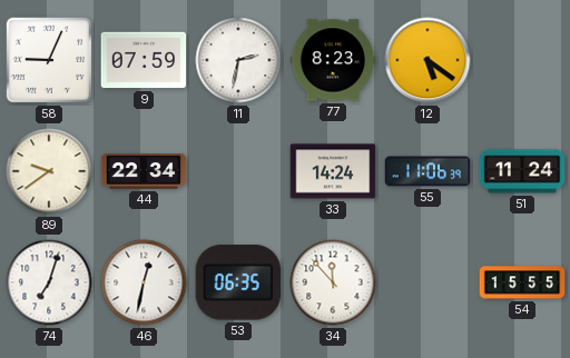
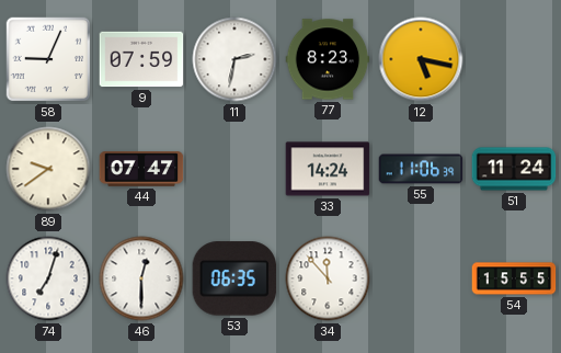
12: 5:21 -> 5:17 (421, 59)
44: 22:34 -> 07:47 (141, 169)
46: 12:32 -> 12:30 (141, 278)
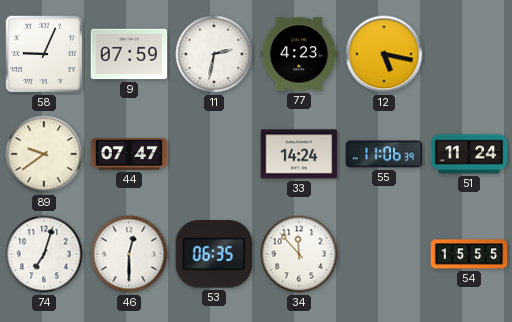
77: 8:23 -> 4:23 (299, 54)
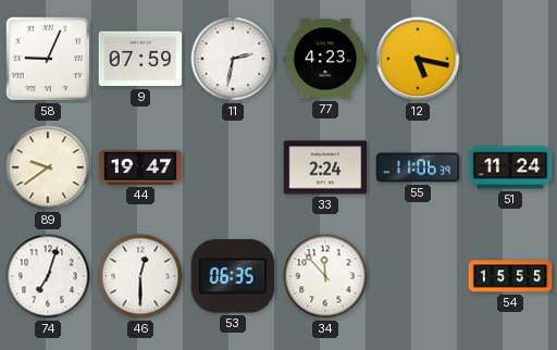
44: 07:47 -> 19:47 (140, 167)
33: 14:24 -> 2:24 (325, 167)
